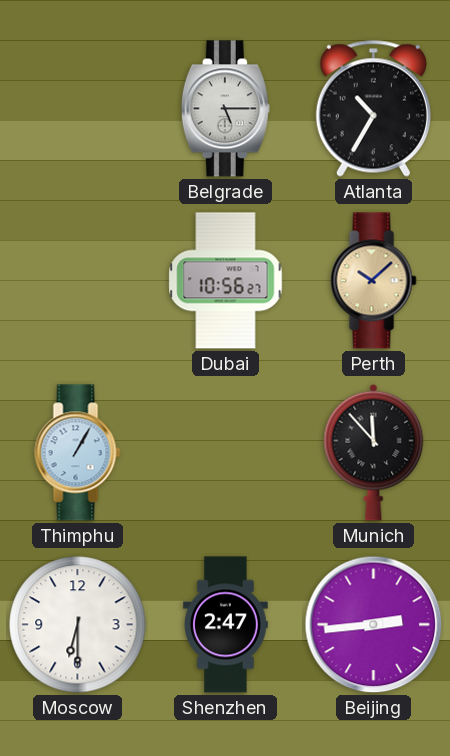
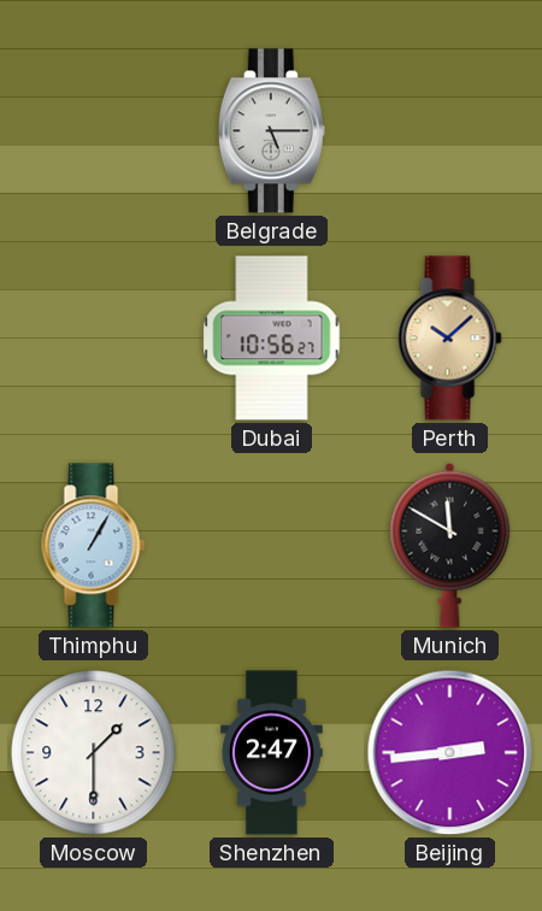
Atlanta: 10:35 -> none (373, 108)
Munich: 11:53 -> 11:50 (450, 545)
Moscow: 6:30 -> 1:30 (94, 753)
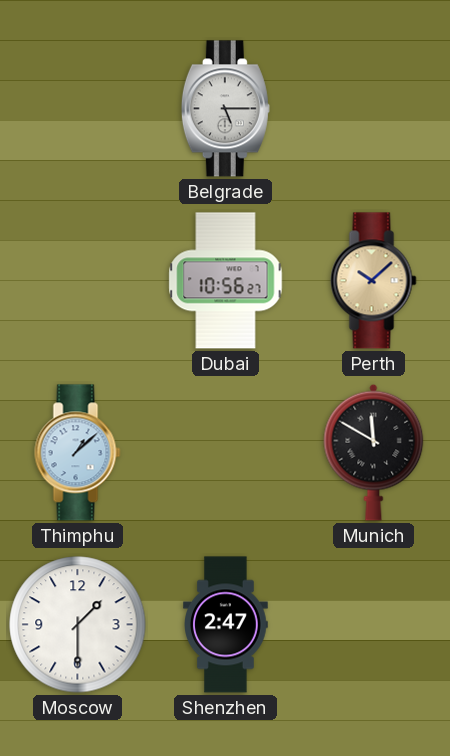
Thimphu: 1:05 -> 1:08 (78, 453)
Beijing: 2:44 -> none (450, 753)
